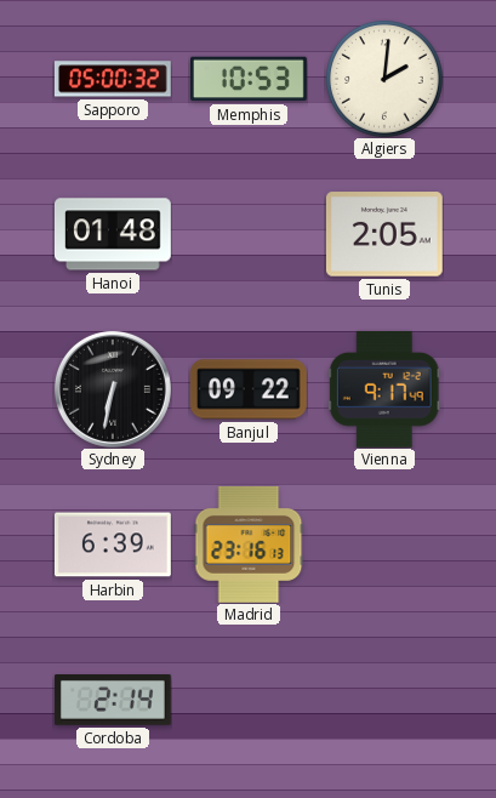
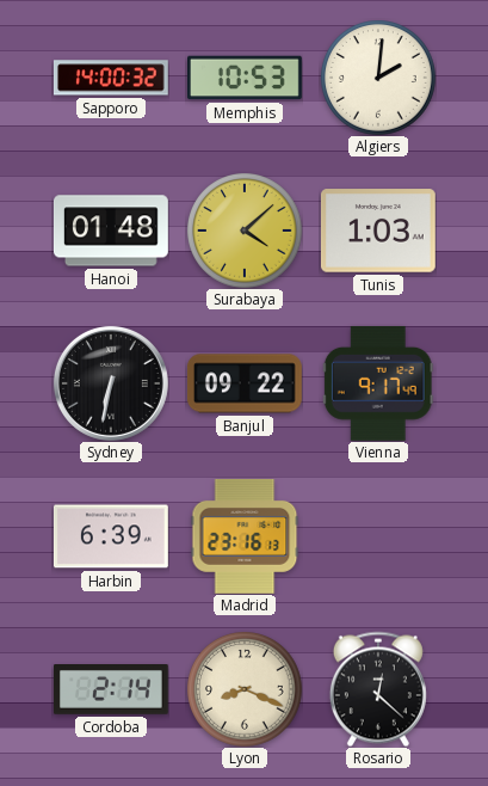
Sapporo: 05:00 -> 14:00 (111, 78)
Surabaya: none -> 4:08 (245, 231)
Tunis: 2:05 -> 1:03 (378, 231)
Lyon: none -> 8:19 (245, 689)
Rosario: none -> 12:22 (378, 689)
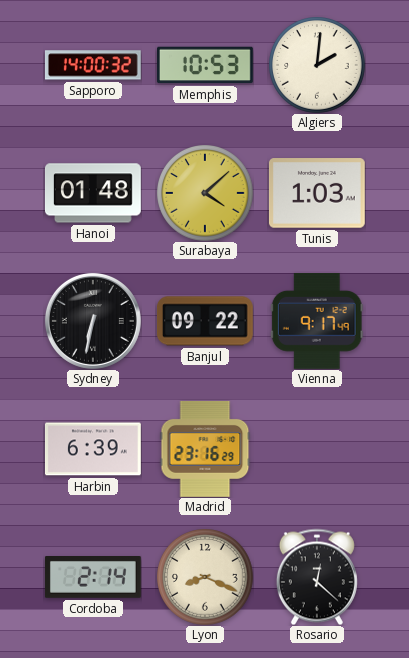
Madrid: 23:16:13 -> 23:16:29 (205, 449)
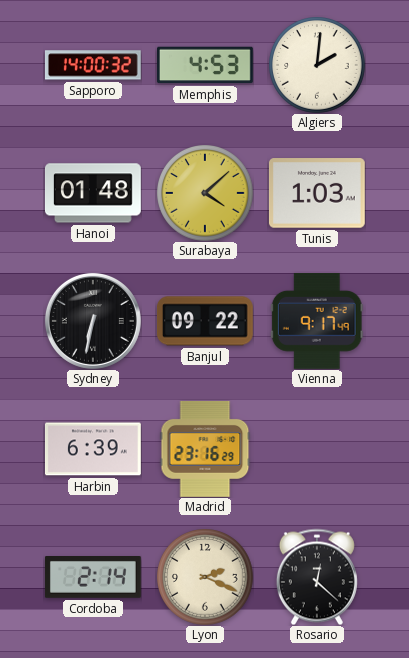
Memphis: 10:53 -> 4:53 (206, 65)
Lyon: 8:19 -> 2:19 (205, 577)
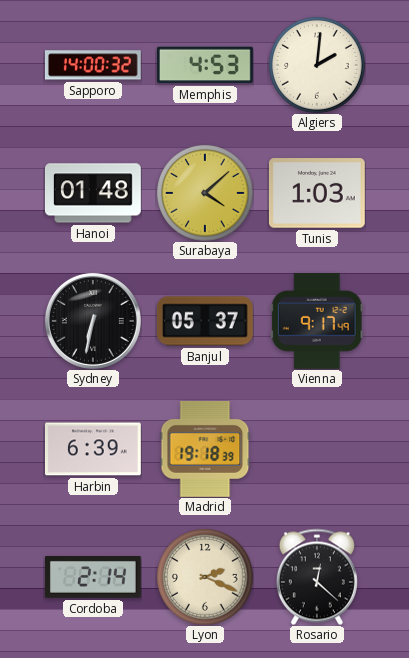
Banjul: 09:22 -> 05:37 (205, 321)
Madrid: 23:16 -> 19:18 (205, 449)
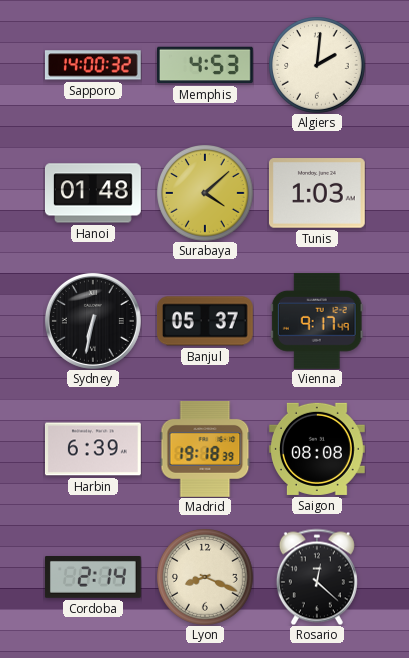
Saigon: none -> 08:08 (317, 449)
Lyon: 2:19 -> 8:19 (205, 577)
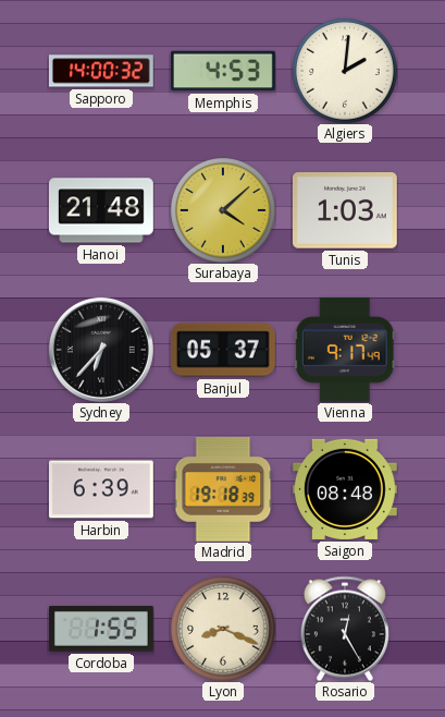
Hanoi: 01:48 -> 21:48 (102, 210)
Sydney: 6:32 -> 6:37 (101, 350)
Saigon: 08:08 -> 08:48 (345, 489)
Cordoba: 2:14 -> 1:55 (101, 630)
Rosario: 12:22 -> 12:25 (345, 629)
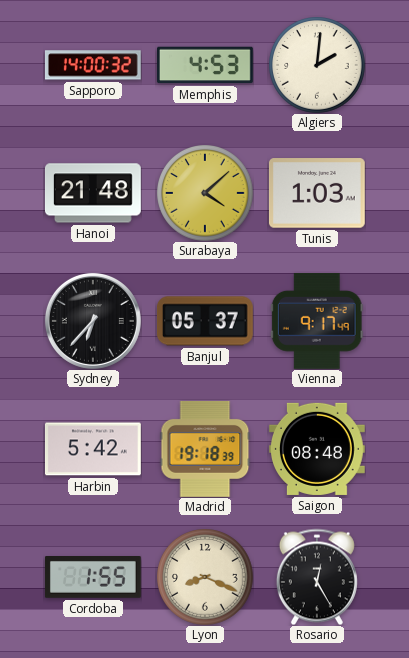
Harbin: 6:39 -> 5:42 (94, 449)
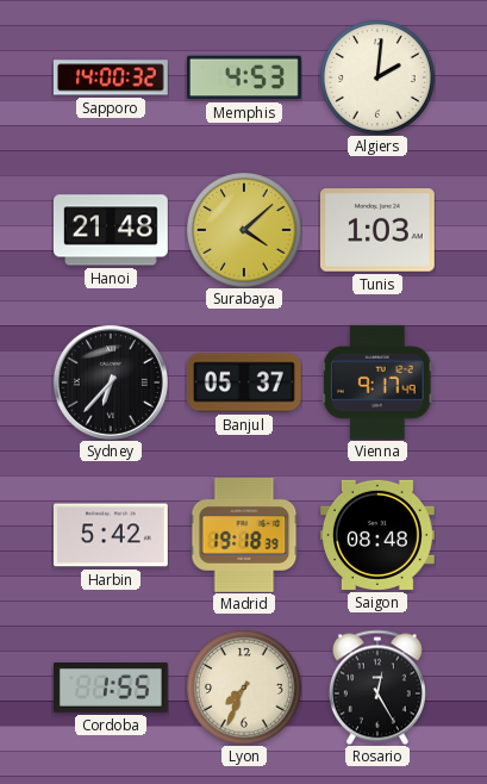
Lyon: 8:19 -> 7:34 (244, 687)
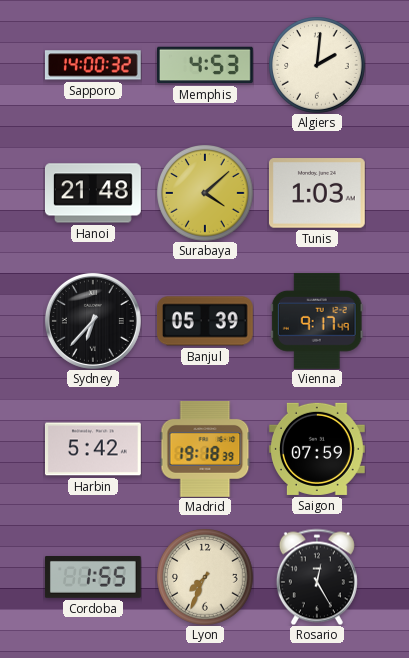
Banjul: 05:37 -> 05:39 (205, 321)
Saigon: 08:48 -> 07:59 (317, 449)
